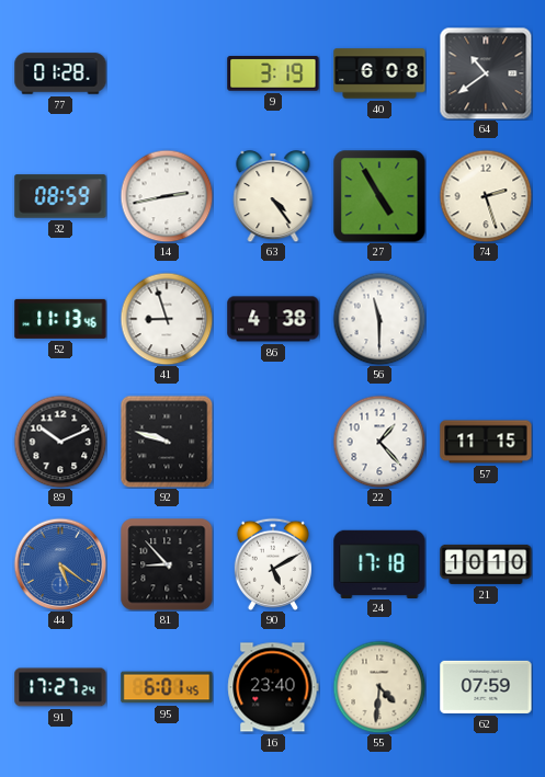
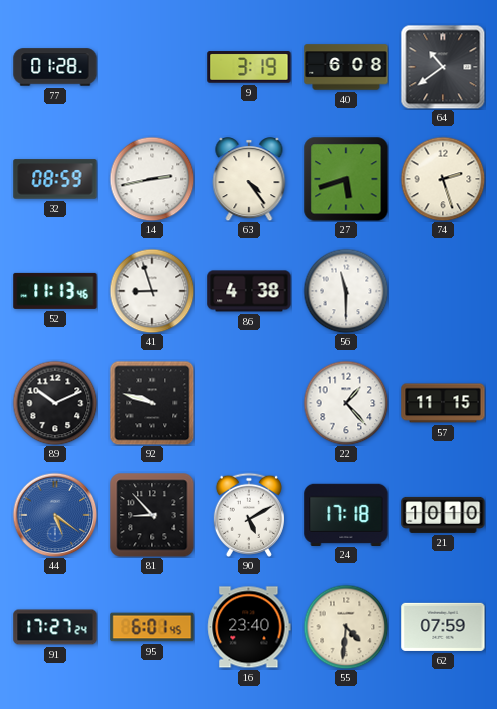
27: 4:55 -> 5:42 (346, 179)
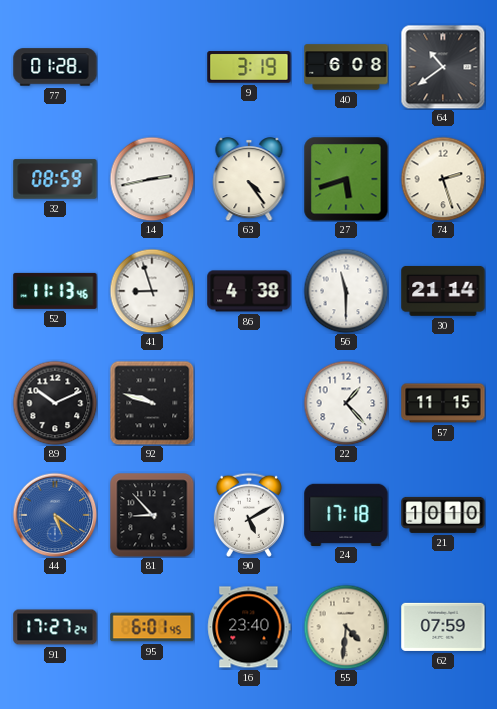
30: none -> 21:14 (443, 291)
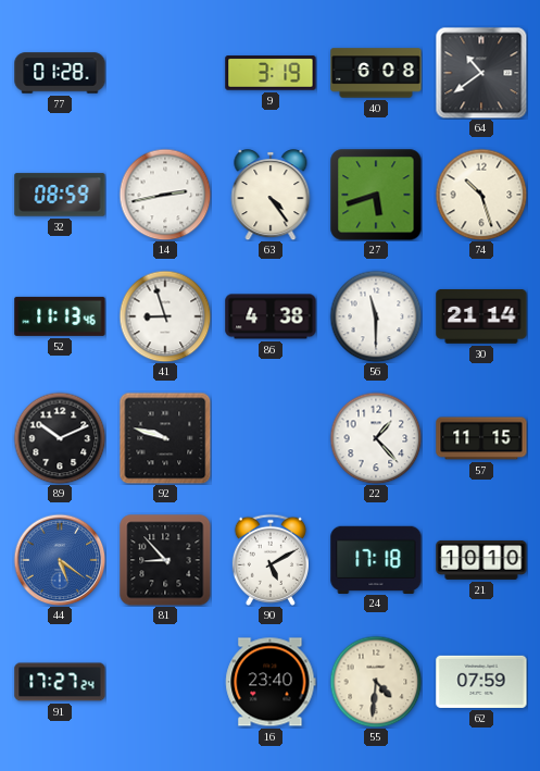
74: 2:27 -> 10:27 (481, 195)
95: 6:01 -> none (152, 627)
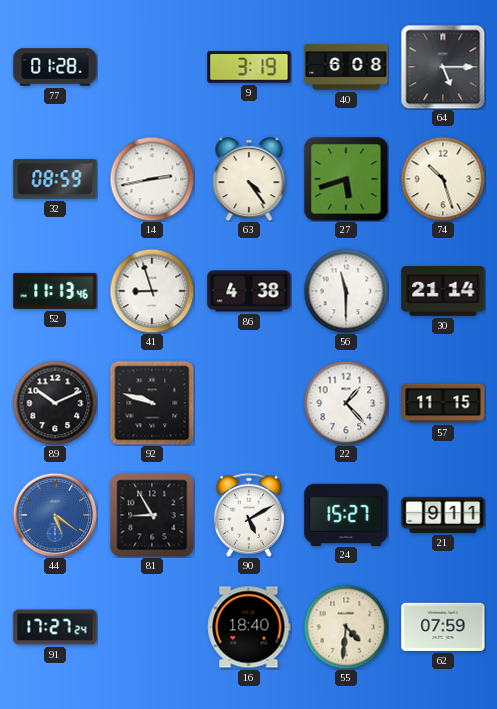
64: 10:39 -> 5:15 (443, 67)
81: 8:53 -> 8:55 (152, 515)
24: 17:18 -> 15:27 (346, 514)
21: 10:10 -> 9:11 (443, 515)
16: 23:40 -> 18:40 (249, 627)
